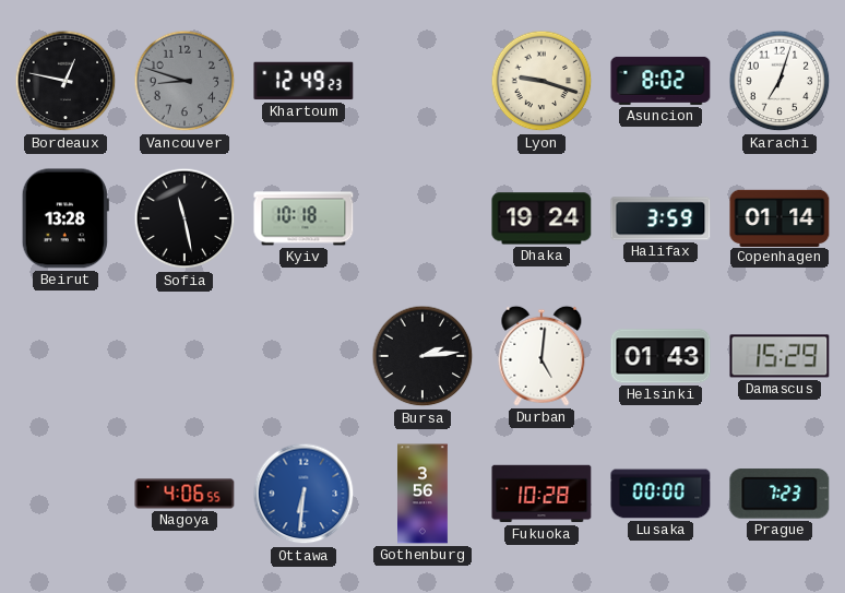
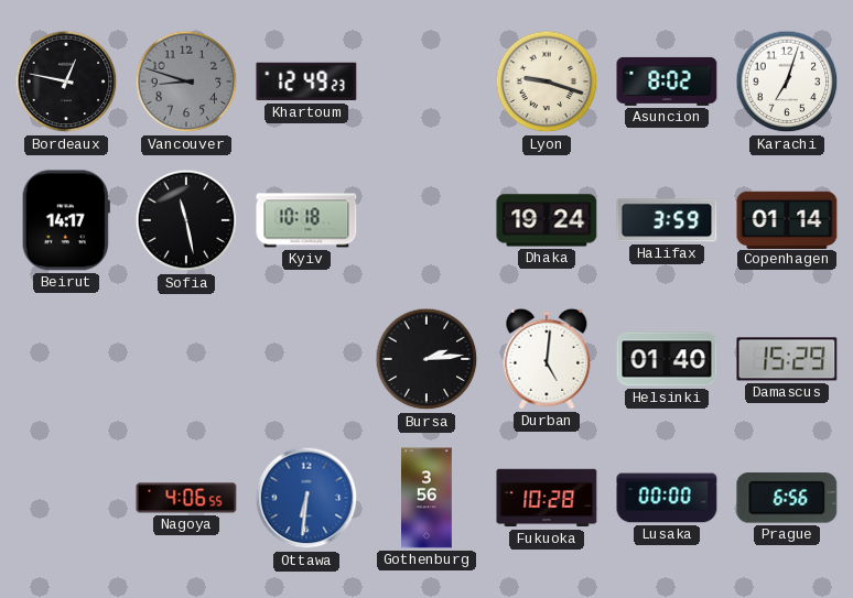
Beirut: 13:28 -> 14:17 (66, 220)
Helsinki: 01:43 -> 01:40 (667, 359)
Prague: 7:23 -> 6:56 (787, 498)
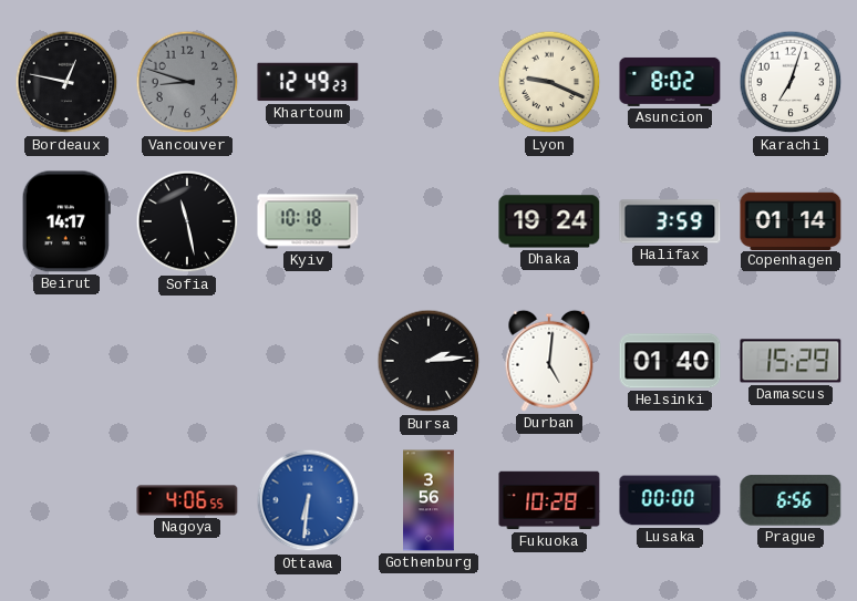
Lyon: 9:18 -> 9:19 (549, 82)
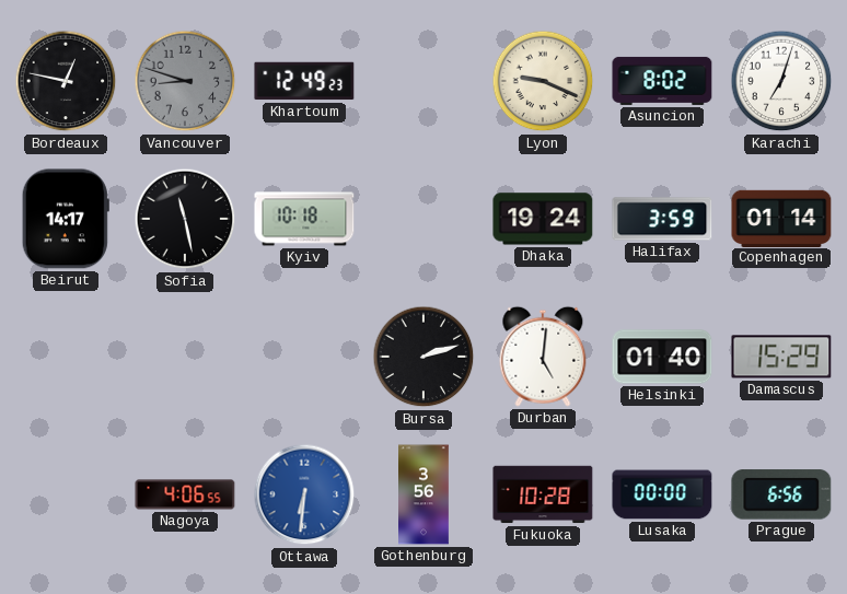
Bursa: 2:14 -> 2:12 (424, 357)
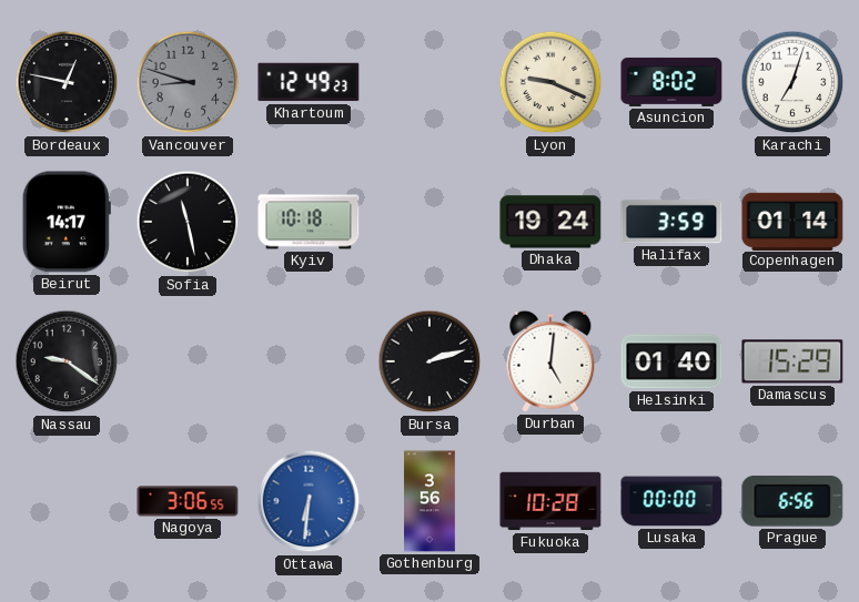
Nassau: none -> 9:21 (67, 361)
Nagoya: 4:06 -> 3:06 (188, 501)
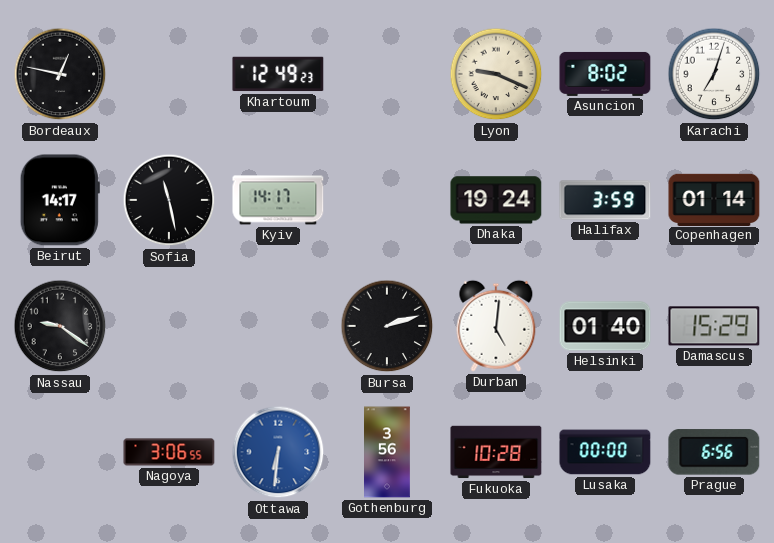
Vancouver: 8:48 -> none (188, 82)
Kyiv: 10:18 -> 14:17 (278, 200)
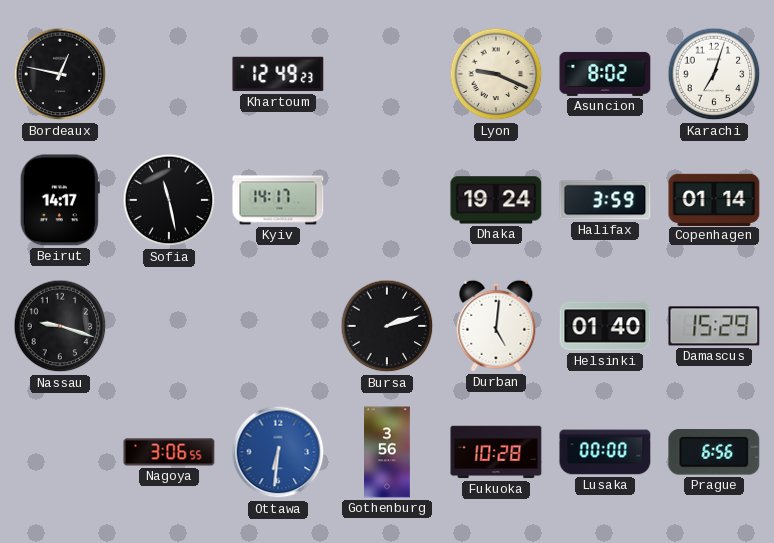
Nassau: 9:21 -> 9:18 (60, 326)
